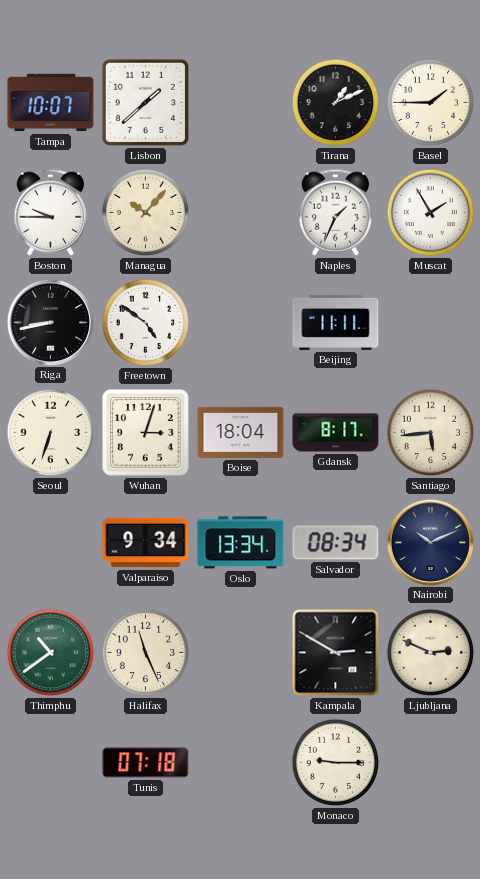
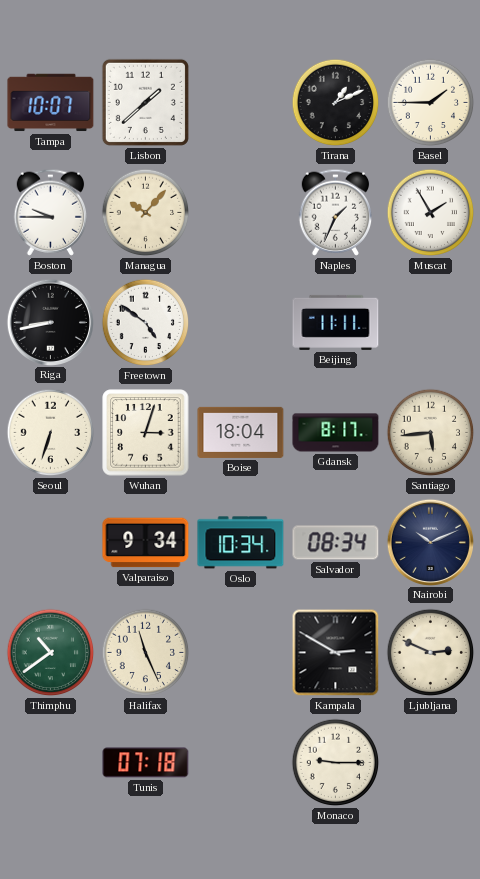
Oslo: 13:34 -> 10:34 (241, 543)
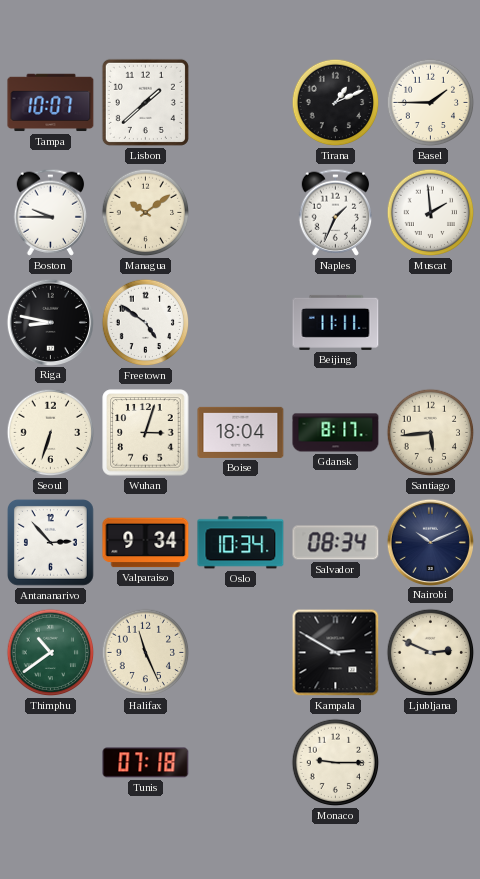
Managua: 10:07 -> 10:09 (146, 213)
Muscat: 1:55 -> 1:59 (431, 213)
Riga: 8:43 -> 8:47 (50, 322)
Antananarivo: none -> 2:53 (50, 542)
